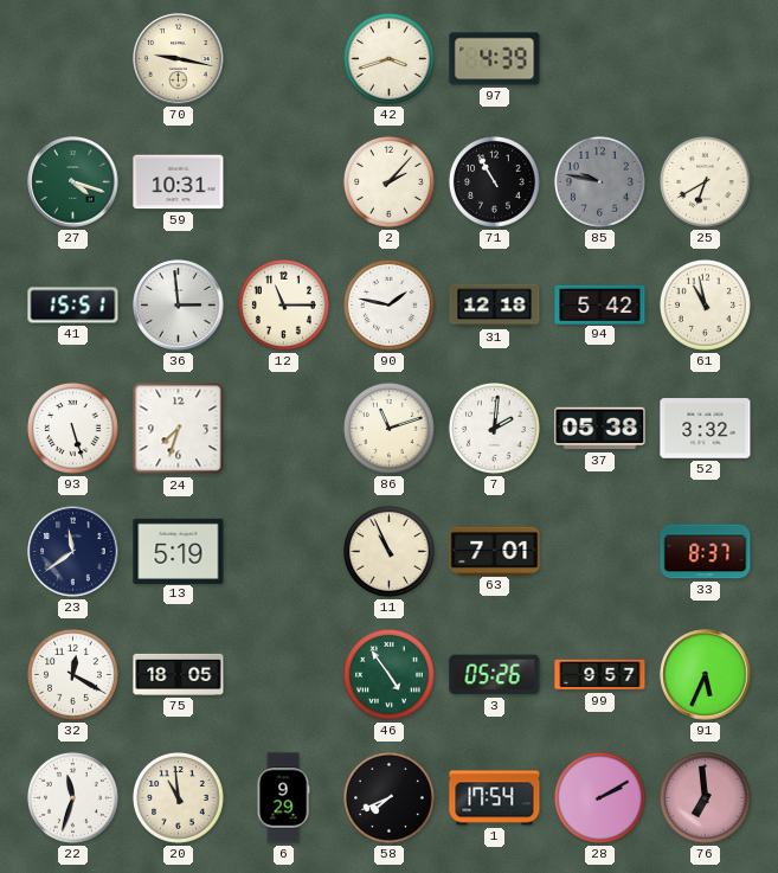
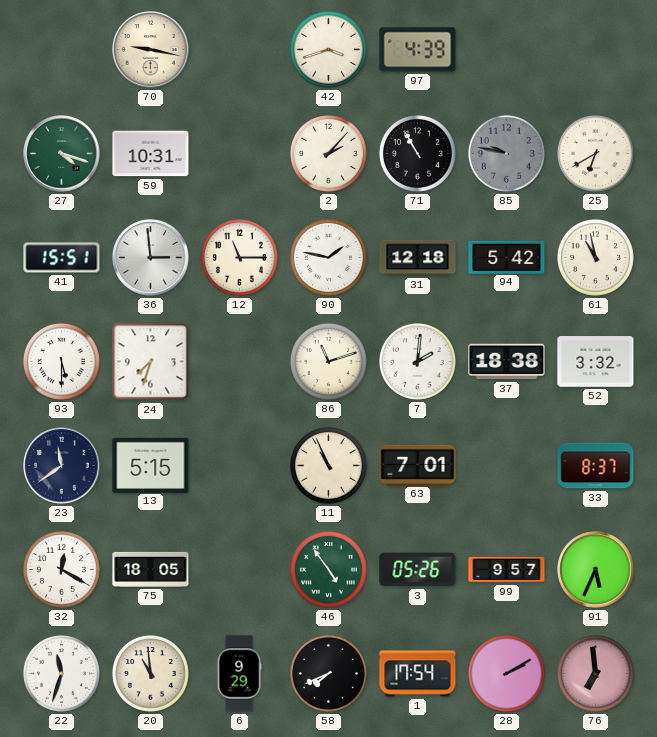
93: 5:27 -> 5:30 (61, 361)
37: 05:38 -> 18:38 (507, 362)
13: 5:19 -> 5:15 (151, 465)
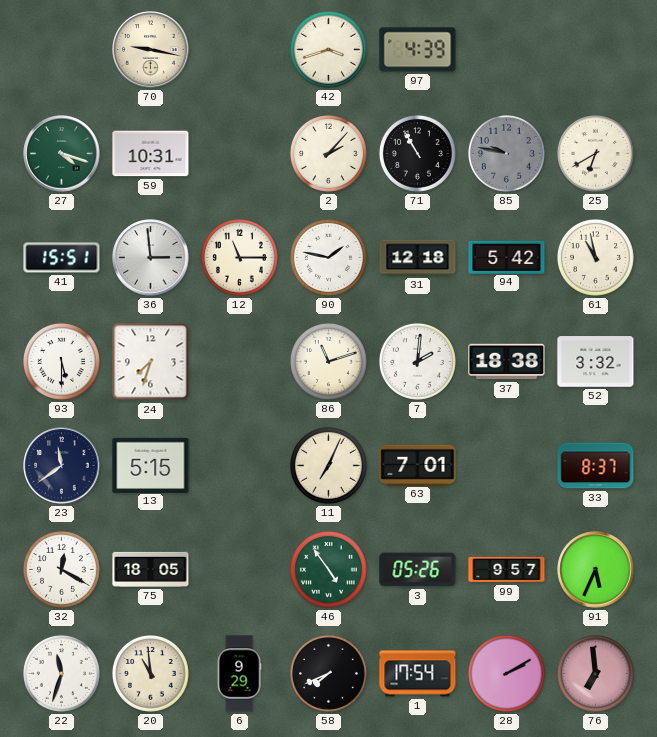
11: 10:56 -> 7:04 (328, 465)
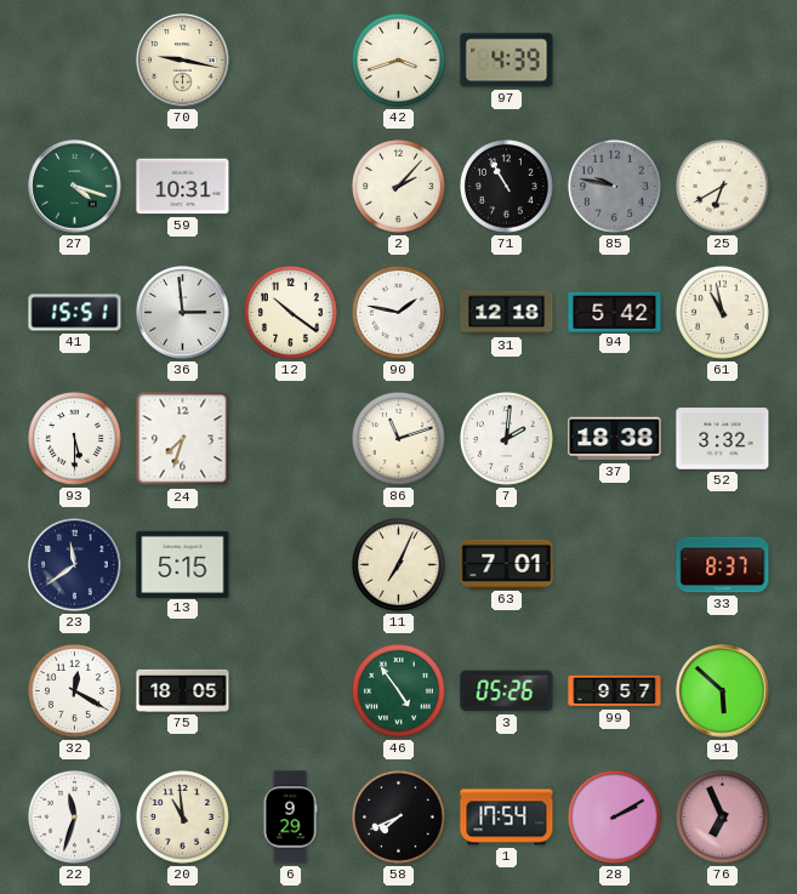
12: 11:15 -> 10:21 (290, 312)
91: 5:34 -> 5:52 (723, 691)
76: 6:59 -> 6:56 (722, 816)
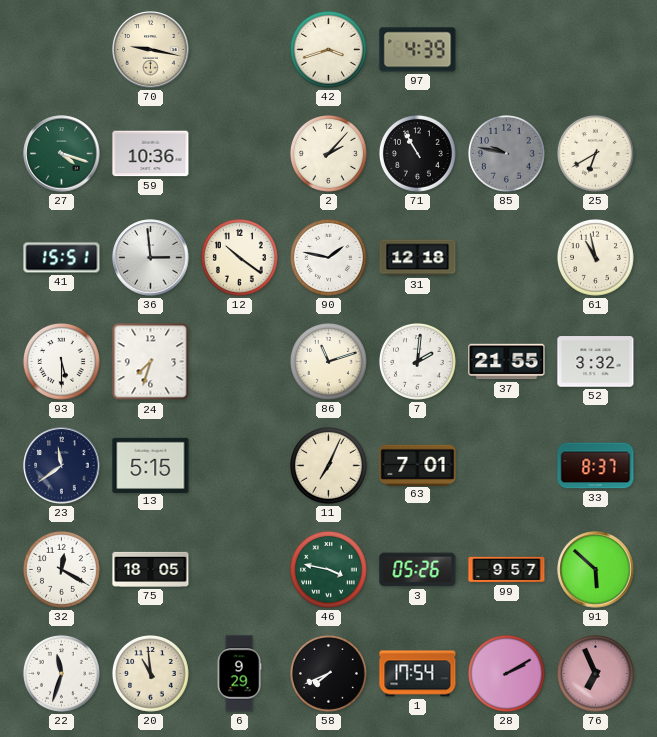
59: 10:31 -> 10:36 (151, 154)
94: 5:42 -> none (615, 312)
37: 18:38 -> 21:55 (507, 362)
46: 4:54 -> 3:47 (328, 569)
